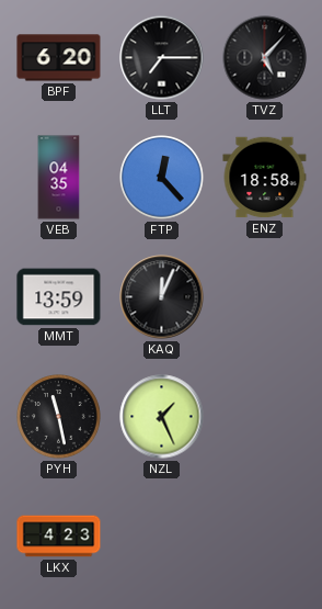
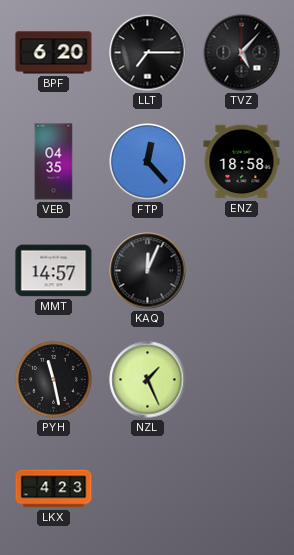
MMT: 13:59 -> 14:57 (54, 271)
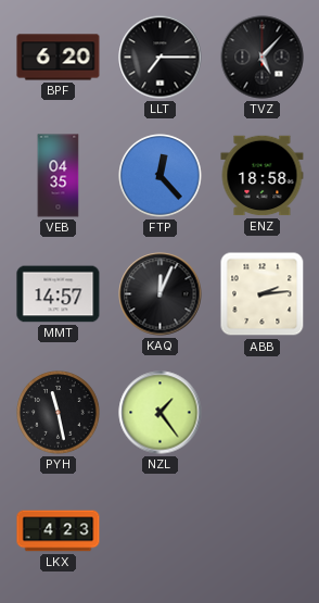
ABB: none -> 2:14 (263, 294)
NZL: 1:26 -> 1:24 (161, 413)
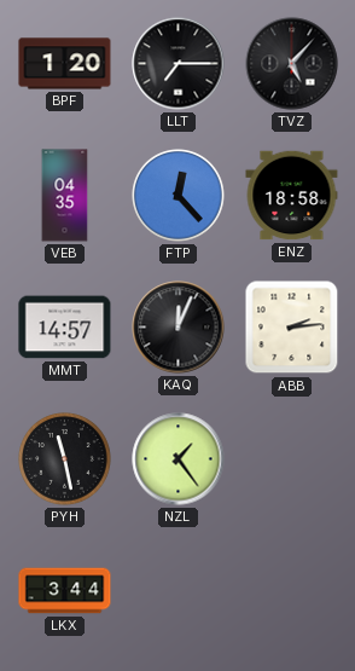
BPF: 6:20 -> 1:20 (65, 64)
LKX: 4:23 -> 3:44 (65, 591)
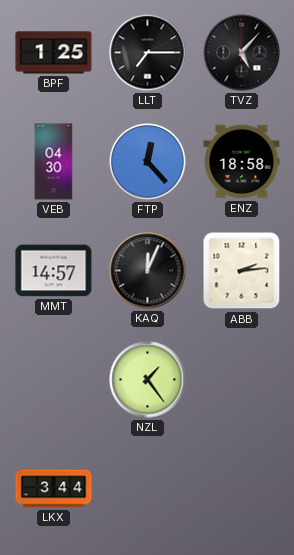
BPF: 1:20 -> 1:25 (54, 53)
VEB: 04:35 -> 04:30 (54, 162)
PYH: 11:28 -> none (65, 459)
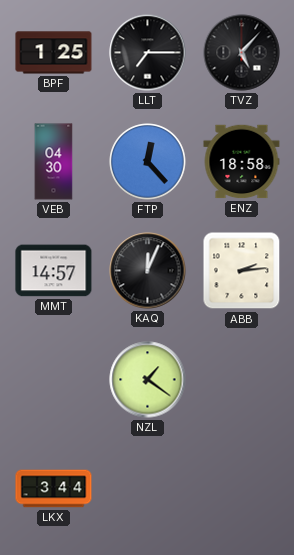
NZL: 1:24 -> 1:21 (148, 380)
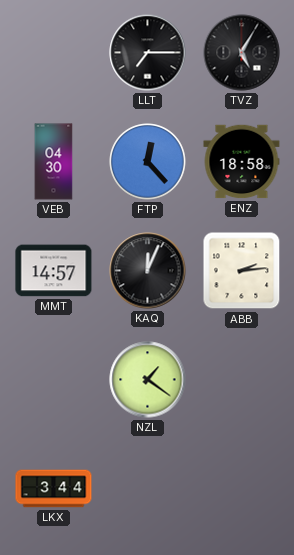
BPF: 1:25 -> none (54, 53)
TVZ: 5:07 -> 5:05 (242, 53)
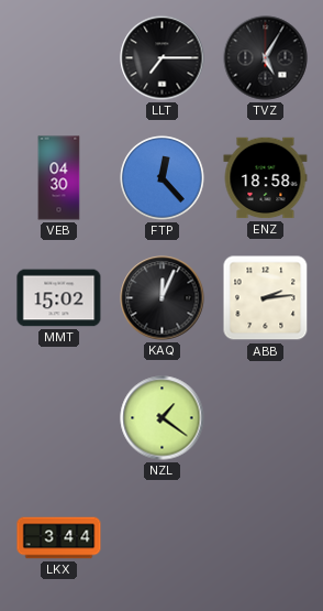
MMT: 14:57 -> 15:02 (59, 298)
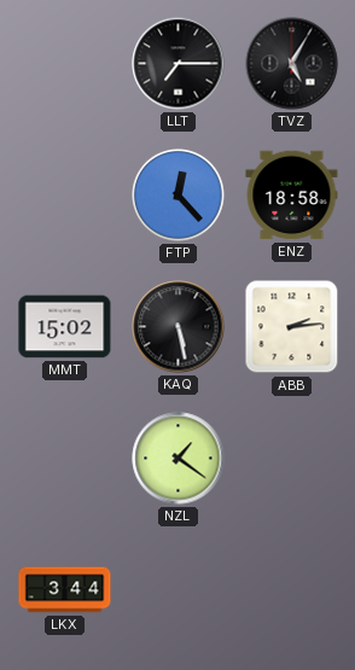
VEB: 04:30 -> none (59, 178)
KAQ: 12:04 -> 5:28 (179, 327)
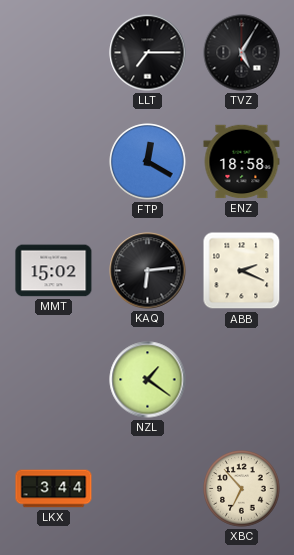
FTP: 12:23 -> 12:20 (148, 162)
KAQ: 5:28 -> 6:14 (148, 271)
ABB: 2:14 -> 2:19 (242, 271)
XBC: none -> 6:53 (242, 489)
